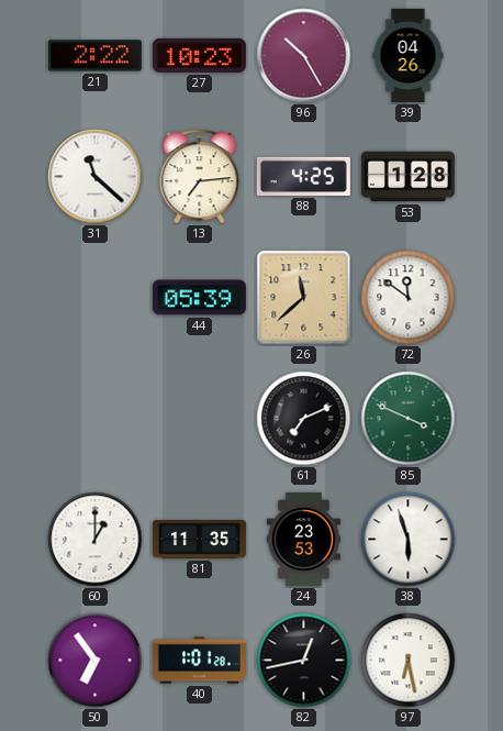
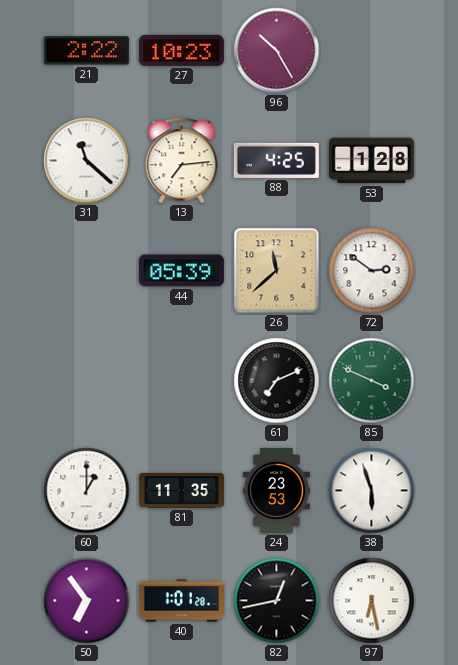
39: 04:26 -> none (409, 55)
72: 11:51 -> 2:51 (372, 271)
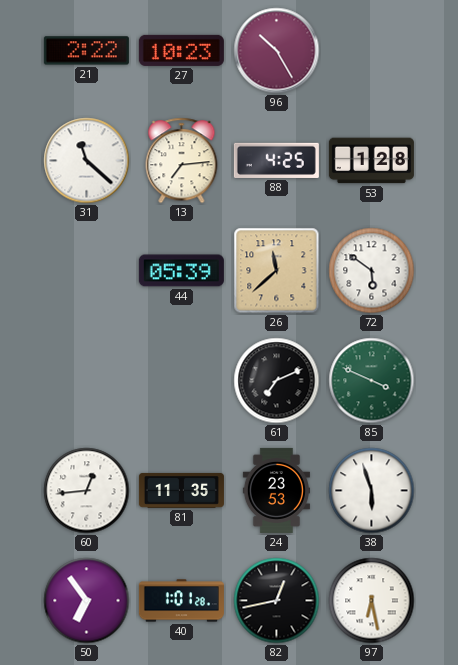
72: 2:51 -> 5:51 (372, 271)
60: 1:00 -> 12:44 (87, 491)
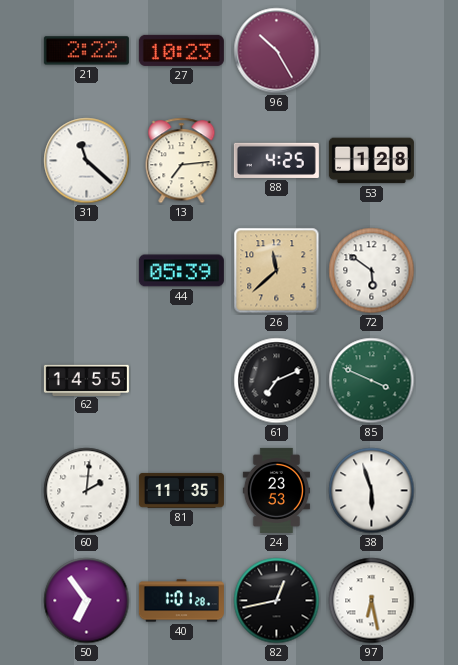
62: none -> 14:55 (86, 380)
60: 12:44 -> 2:01 (87, 491)
